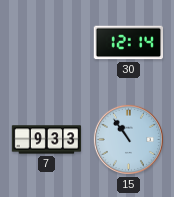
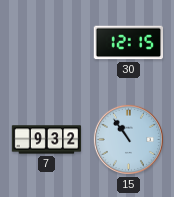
30: 12:14 -> 12:15 (128, 43)
7: 9:33 -> 9:32 (47, 140)
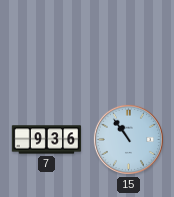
30: 12:15 -> none (128, 43)
7: 9:32 -> 9:36 (47, 140)
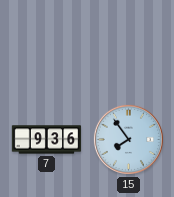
15: 10:54 -> 7:54 (128, 139)
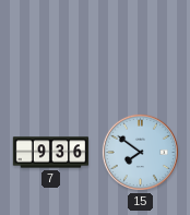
15: 7:54 -> 7:51 (140, 152)
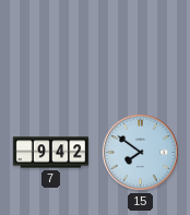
7: 9:36 -> 9:42 (51, 153)
